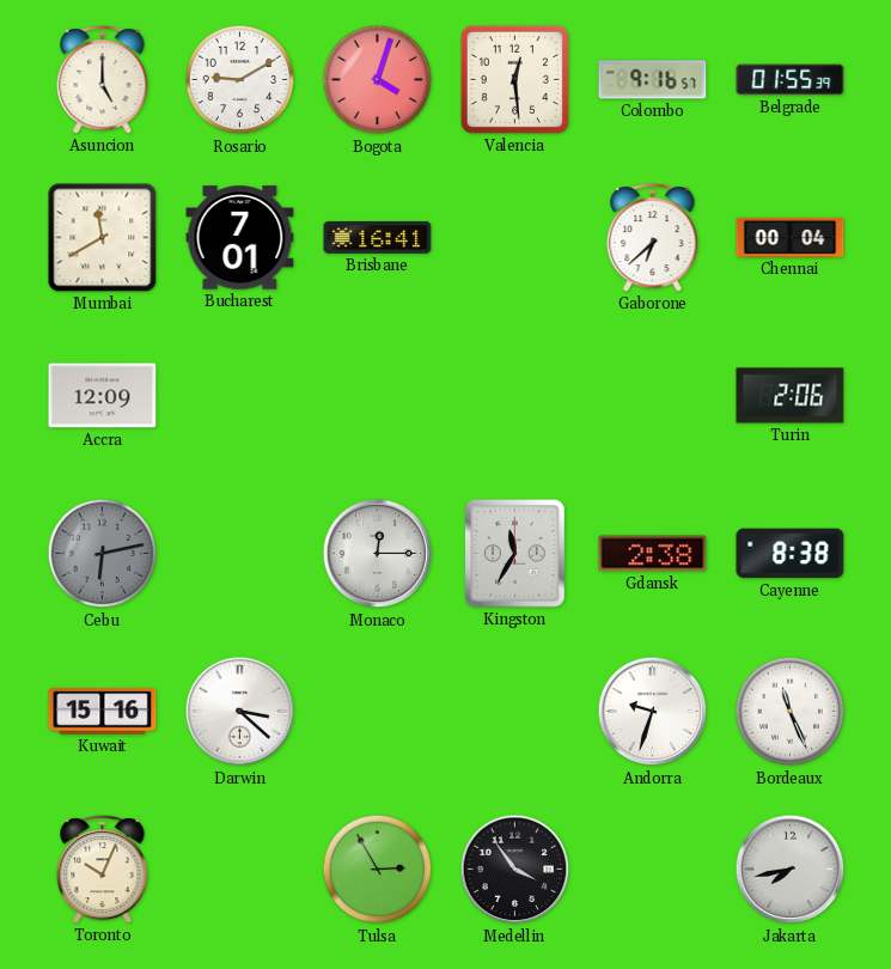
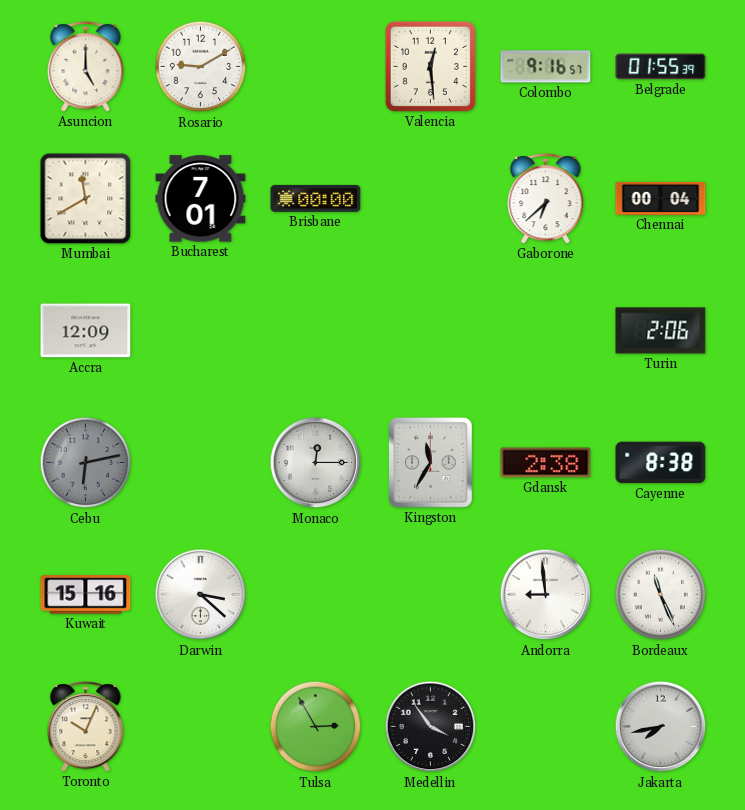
Bogota: 4:03 -> none (378, 80)
Brisbane: 16:41 -> 00:00 (316, 198)
Andorra: 9:33 -> 8:59 (546, 595)
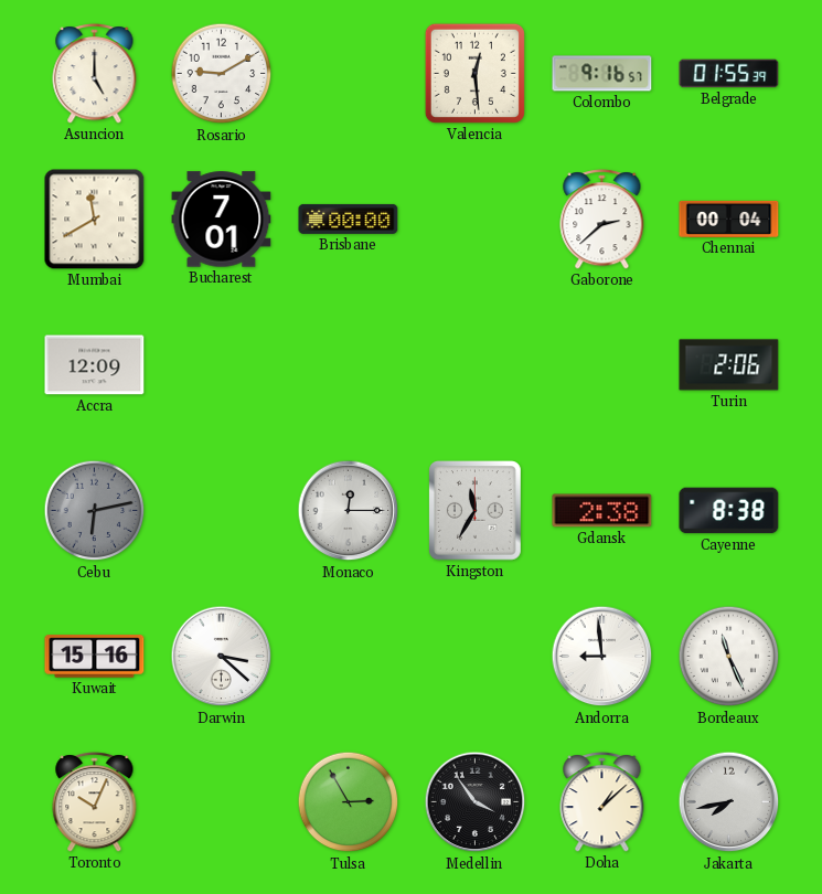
Gaborone: 6:38 -> 2:38 (602, 220)
Doha: none -> 1:08 (602, 802)
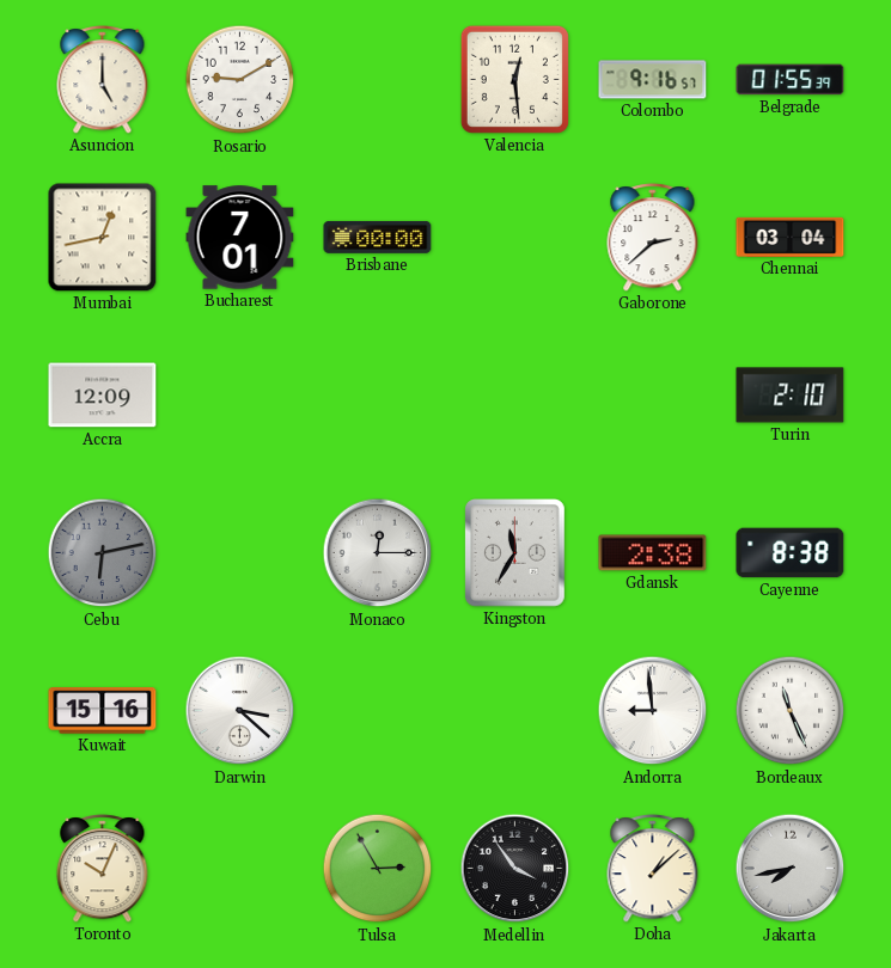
Mumbai: 11:40 -> 12:43 (103, 238)
Chennai: 00:04 -> 03:04 (791, 237)
Turin: 2:06 -> 2:10 (791, 396)
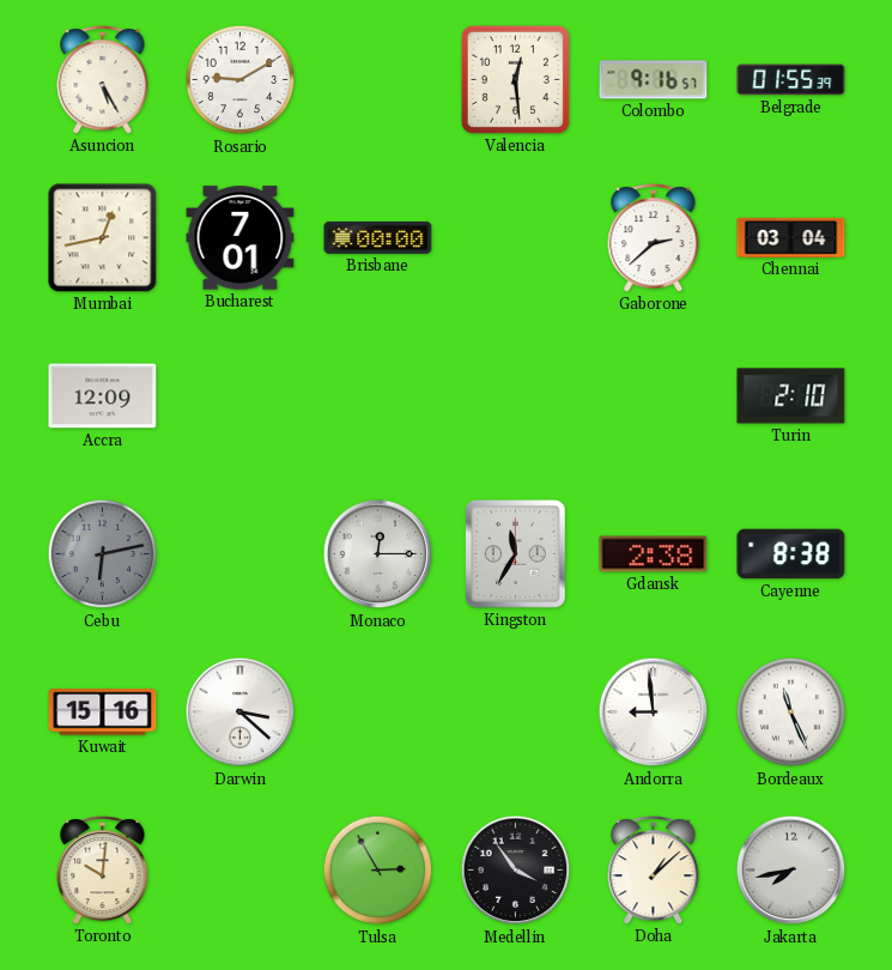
Asuncion: 5:00 -> 5:25 (103, 80)
Toronto: 10:04 -> 10:01 (103, 871)
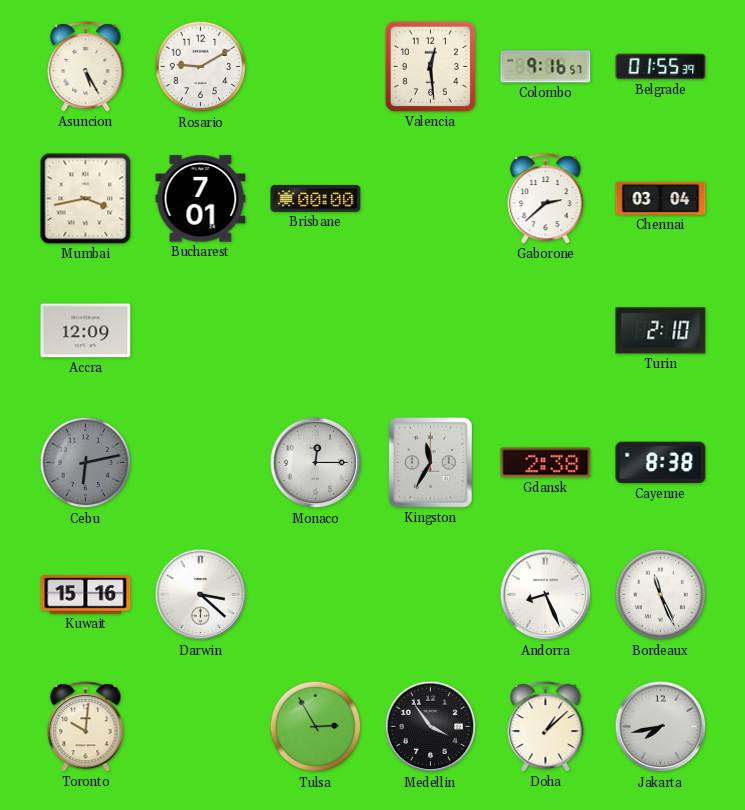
Mumbai: 12:43 -> 3:43 (86, 199)
Andorra: 8:59 -> 8:26 (546, 595)
